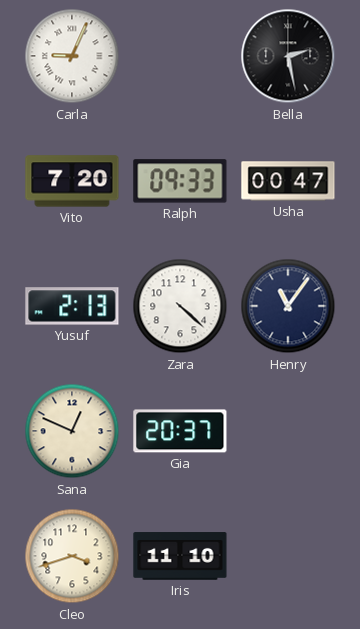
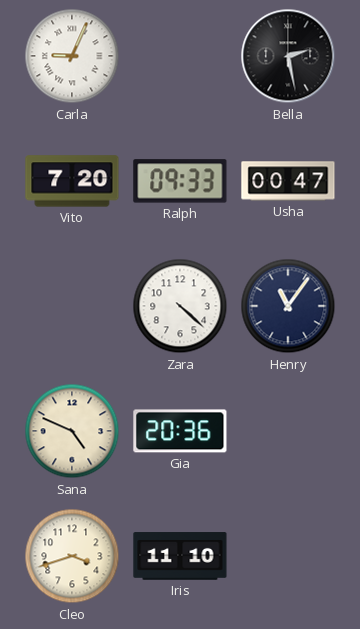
Yusuf: 2:13 -> none (72, 306)
Sana: 12:49 -> 4:49 (72, 431)
Gia: 20:37 -> 20:36 (180, 431)
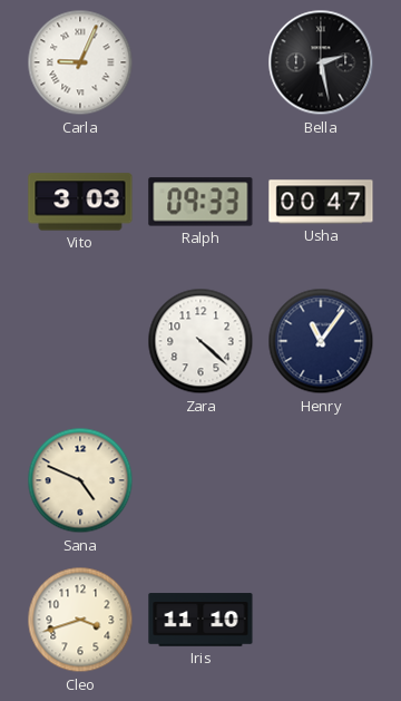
Vito: 7:20 -> 3:03 (80, 202)
Gia: 20:36 -> none (180, 431)
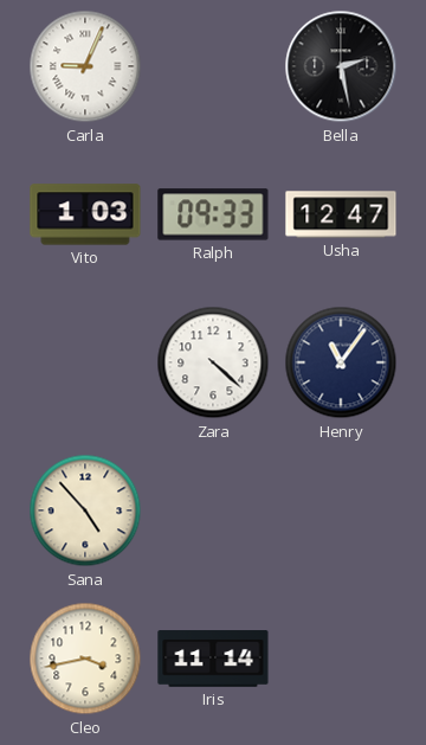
Vito: 3:03 -> 1:03 (85, 214)
Usha: 00:47 -> 12:47 (341, 214)
Sana: 4:49 -> 4:53 (85, 510)
Cleo: 3:42 -> 3:43 (85, 659)
Iris: 11:10 -> 11:14 (213, 659)
